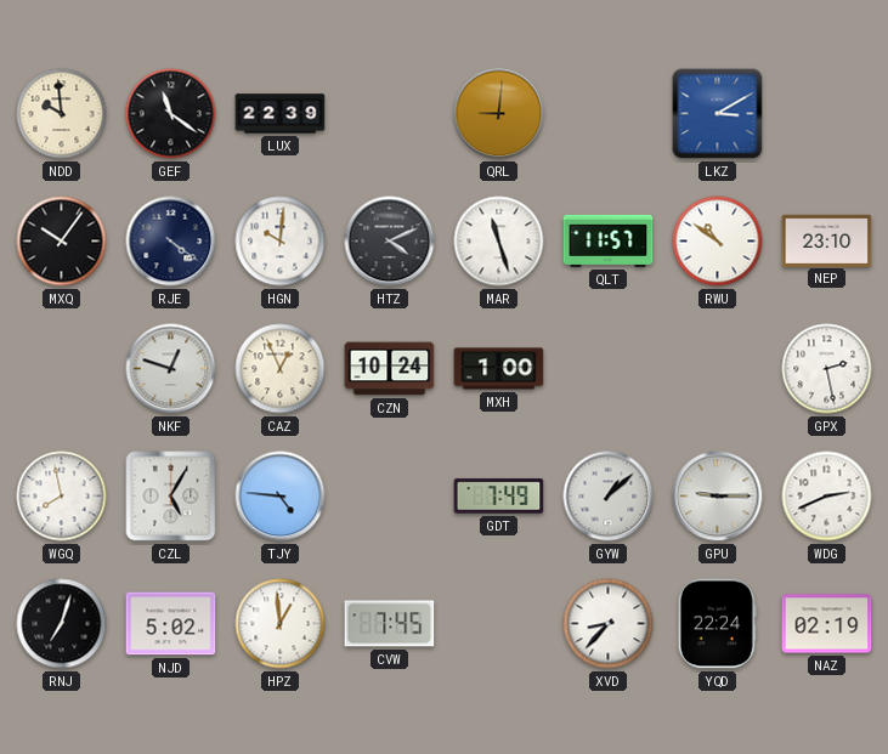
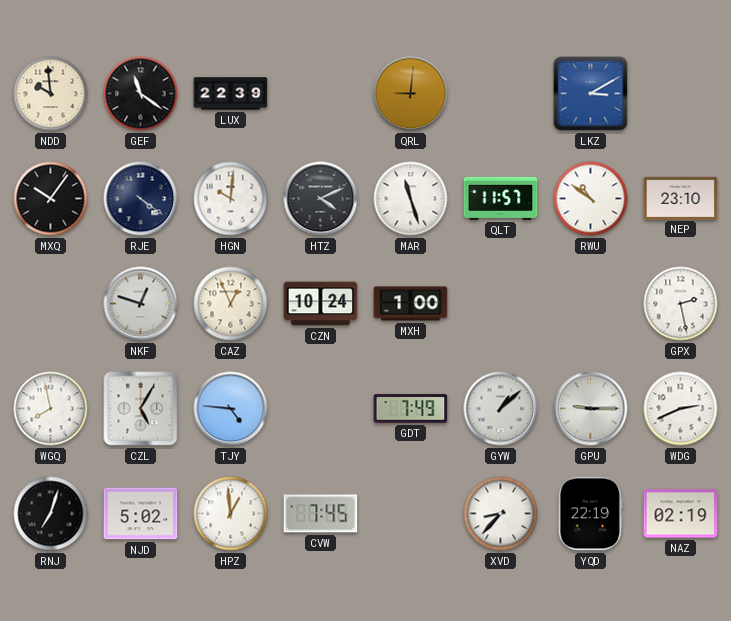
YQD: 22:24 -> 22:19 (590, 514)
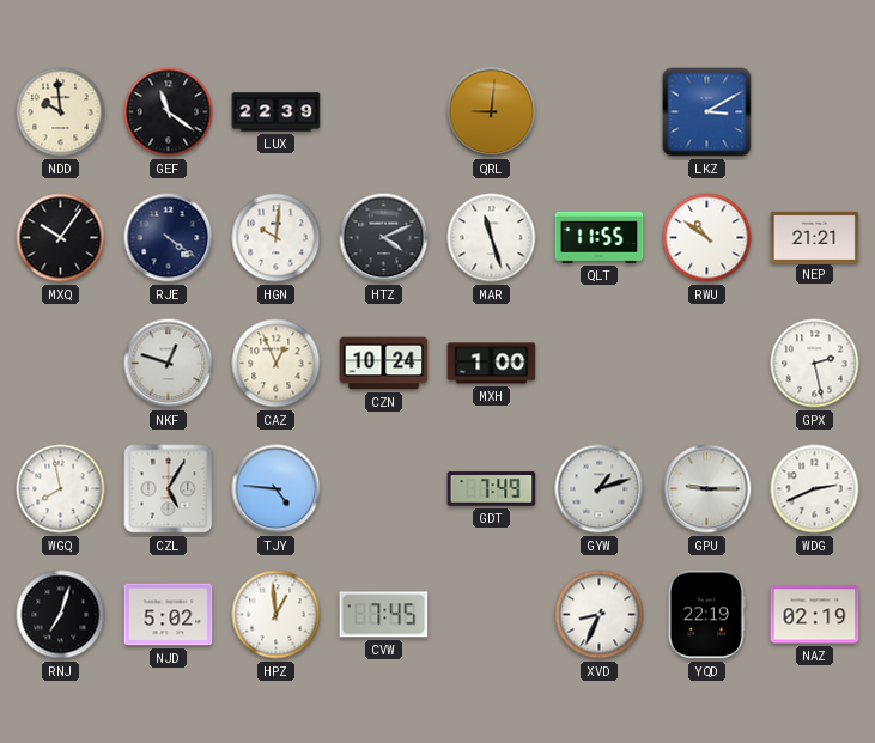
QLT: 11:57 -> 11:55 (600, 237)
NEP: 23:10 -> 21:21 (815, 237)
GYW: 1:08 -> 1:12 (600, 489)
XVD: 8:37 -> 8:34 (600, 615)
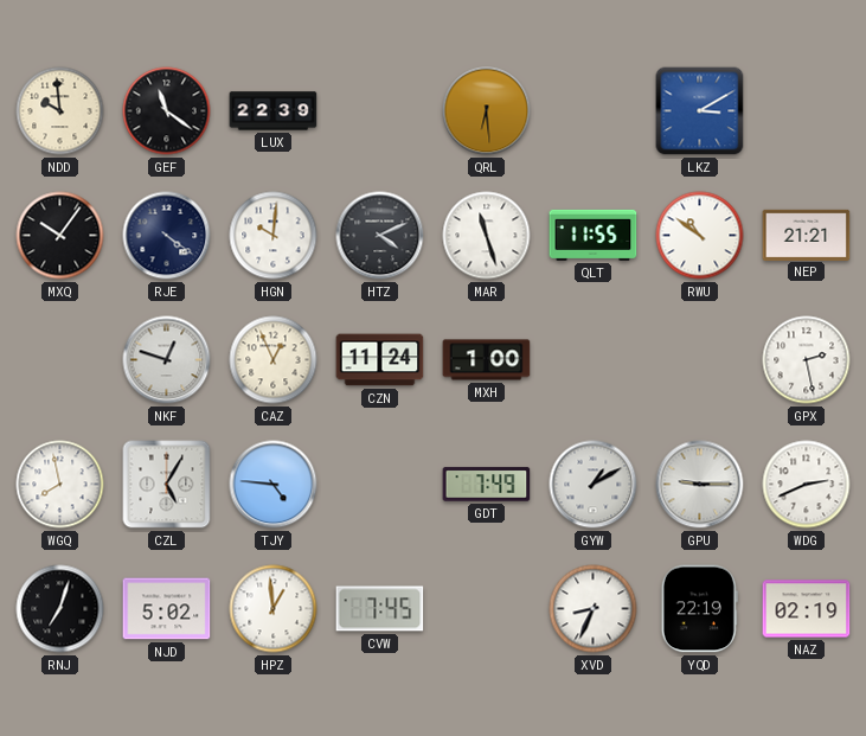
QRL: 9:01 -> 6:29 (487, 111)
CZN: 10:24 -> 11:24 (380, 360)
GYW: 1:12 -> 1:10 (594, 485)
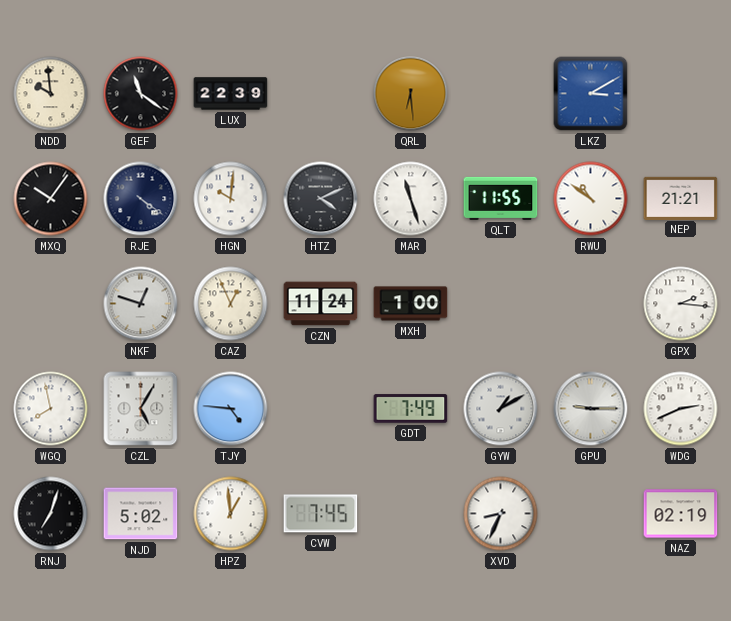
GPX: 2:28 -> 2:16 (681, 304)
YQD: 22:19 -> none (699, 609)
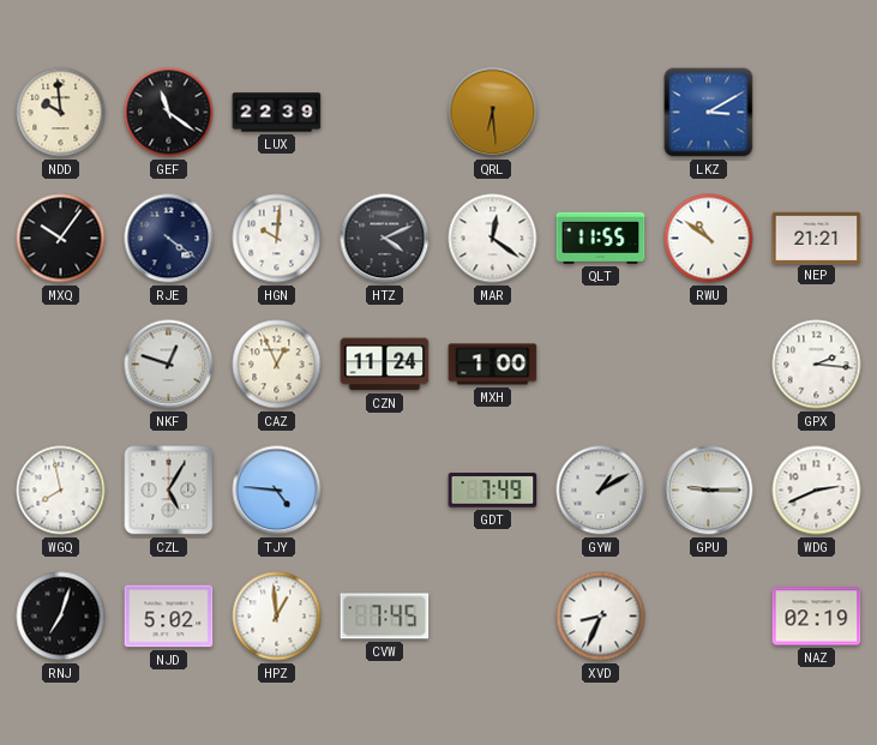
MAR: 11:27 -> 12:21 (493, 239)
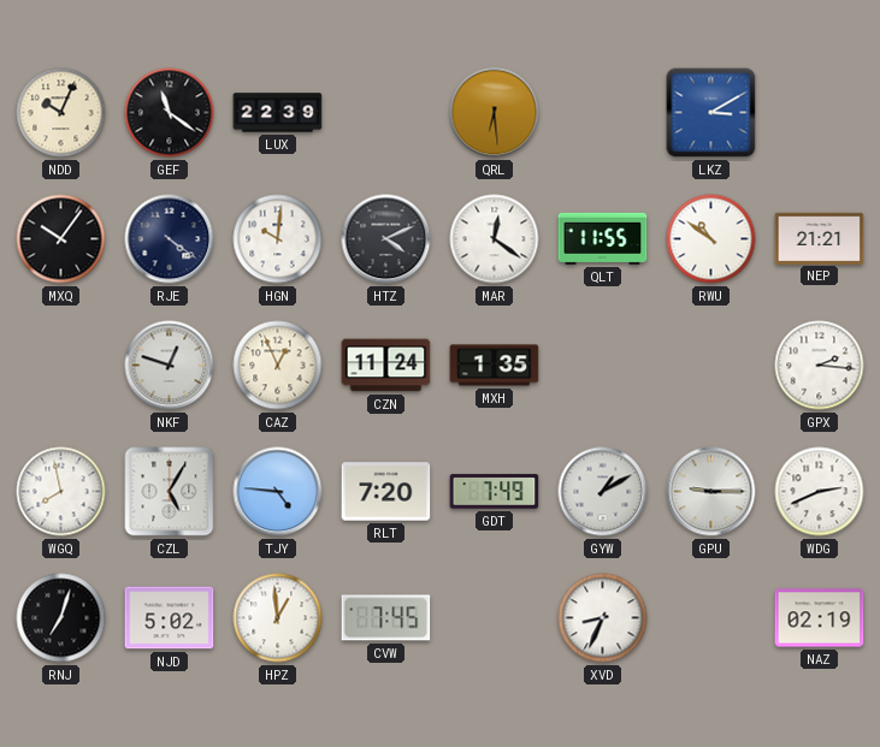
NDD: 9:59 -> 10:04 (61, 113)
MXH: 1:00 -> 1:35 (495, 366)
RLT: none -> 7:20 (386, 492)
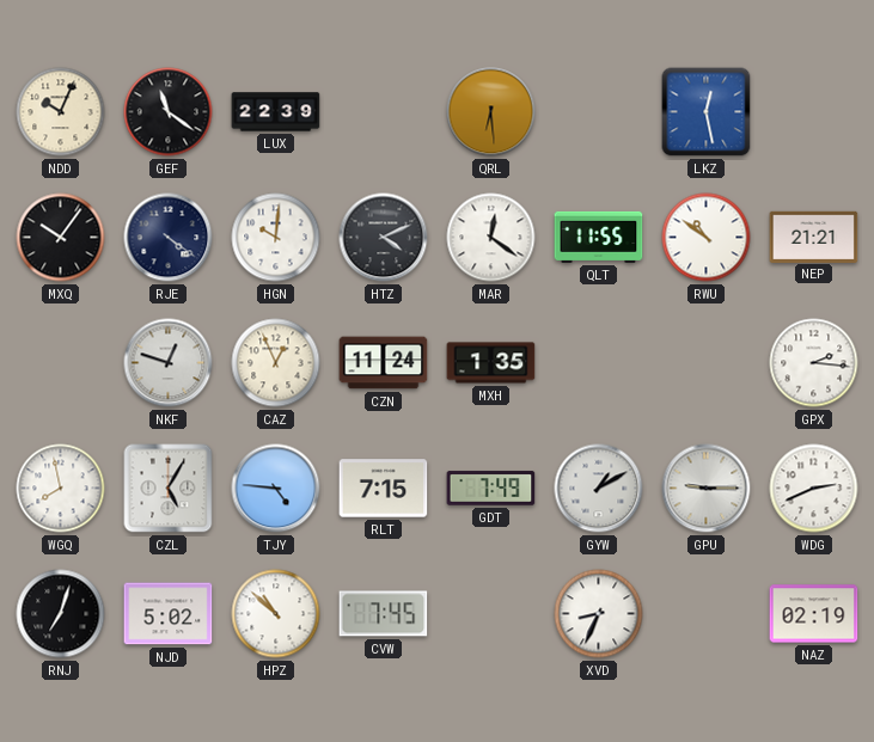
LKZ: 3:10 -> 12:28 (707, 112)
RLT: 7:20 -> 7:15 (384, 489)
HPZ: 12:59 -> 10:52 (276, 614)
